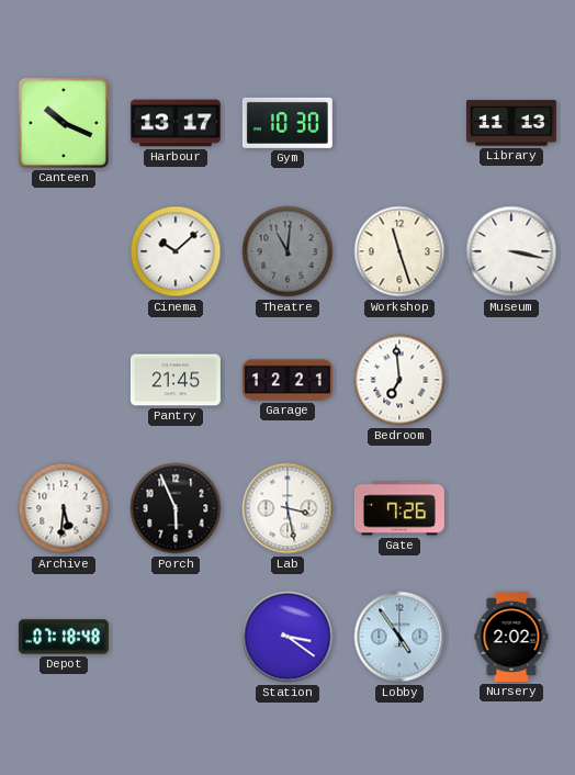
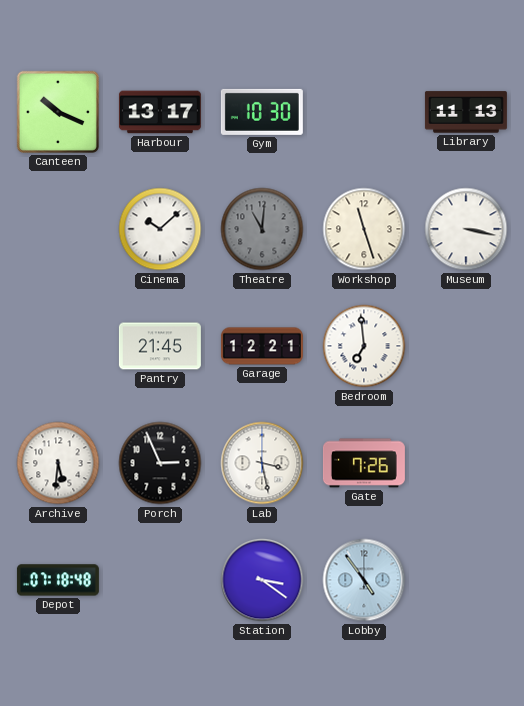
Porch: 5:56 -> 2:56 (160, 463)
Nursery: 2:02 -> none (511, 637)
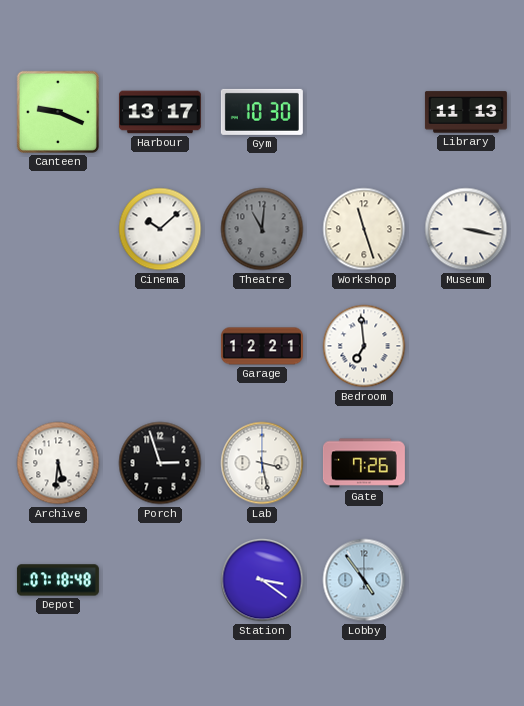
Canteen: 10:19 -> 9:19 (58, 112)
Pantry: 21:45 -> none (160, 346)
Porch: 2:56 -> 2:57 (160, 463)
